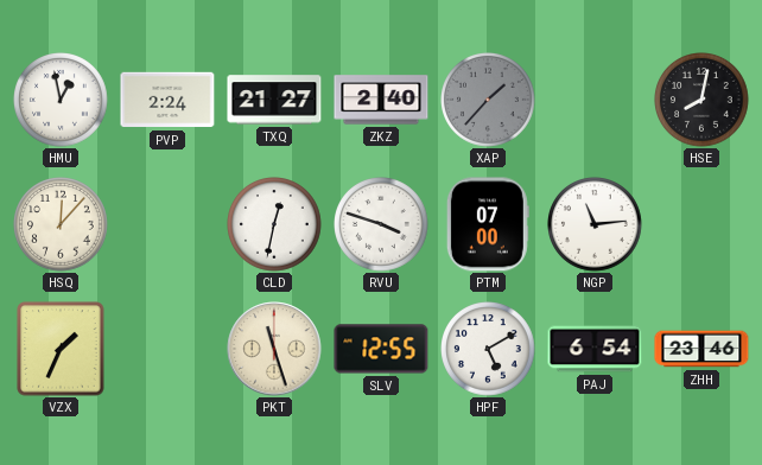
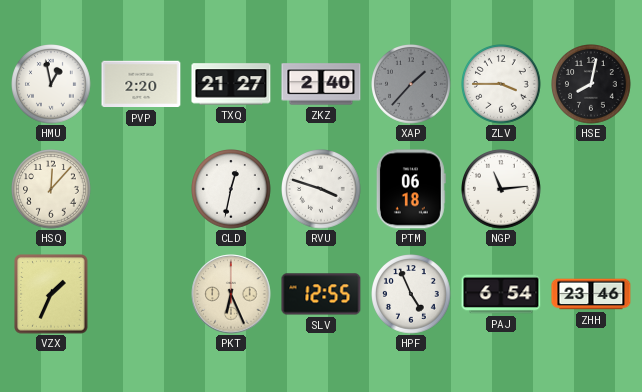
PVP: 2:24 -> 2:20 (141, 84)
ZLV: none -> 3:45 (502, 85)
PTM: 07:00 -> 06:18 (411, 189)
PKT: 11:27 -> 6:26 (231, 294)
HPF: 5:10 -> 4:56 (412, 295)
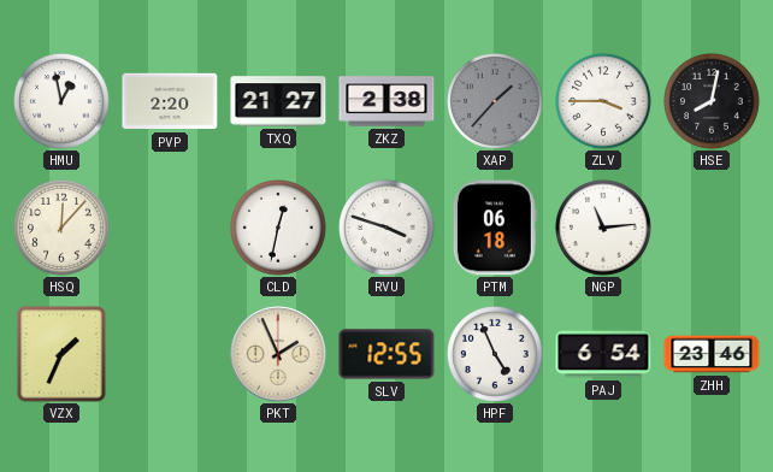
ZKZ: 2:40 -> 2:38 (386, 101)
PKT: 6:26 -> 1:56 (278, 354)
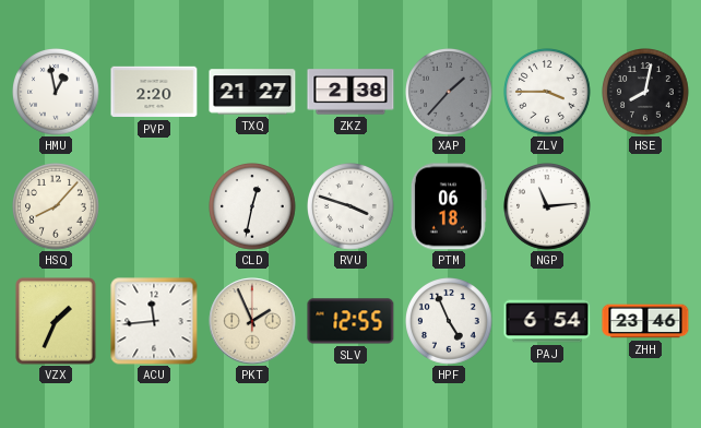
HSQ: 12:07 -> 8:07 (57, 207)
ACU: none -> 11:44 (154, 321)
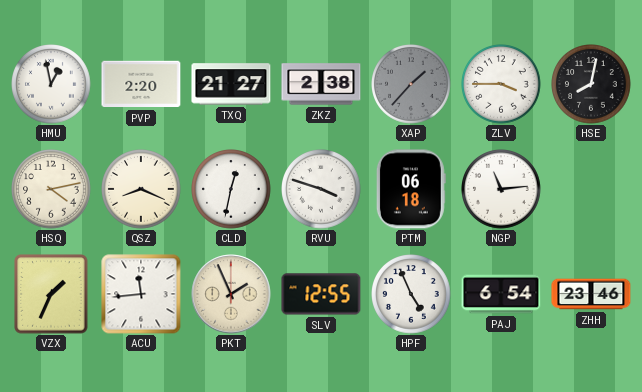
HSQ: 8:07 -> 4:13 (52, 190)
QSZ: none -> 8:19 (142, 190)
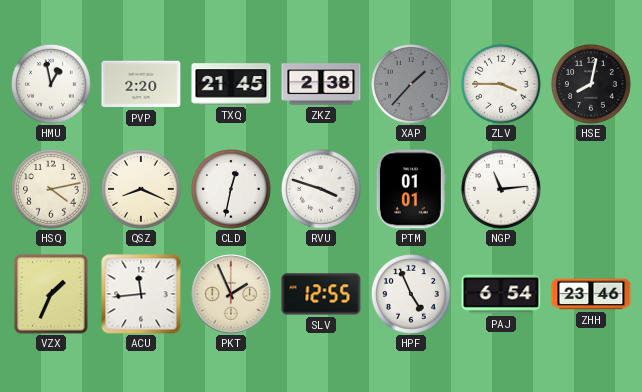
TXQ: 21:27 -> 21:45 (231, 84)
PTM: 06:18 -> 01:01 (411, 189)
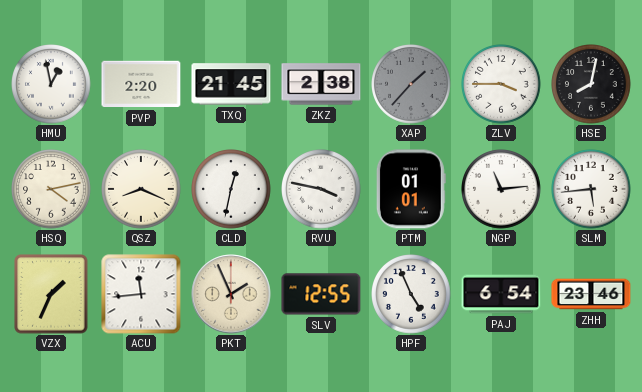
RVU: 3:48 -> 3:47 (322, 190)
SLM: none -> 5:44 (592, 190)
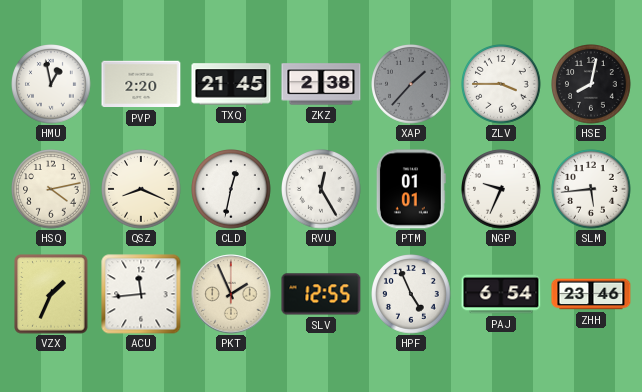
RVU: 3:47 -> 12:25 (322, 190)
NGP: 11:14 -> 9:34 (502, 190)
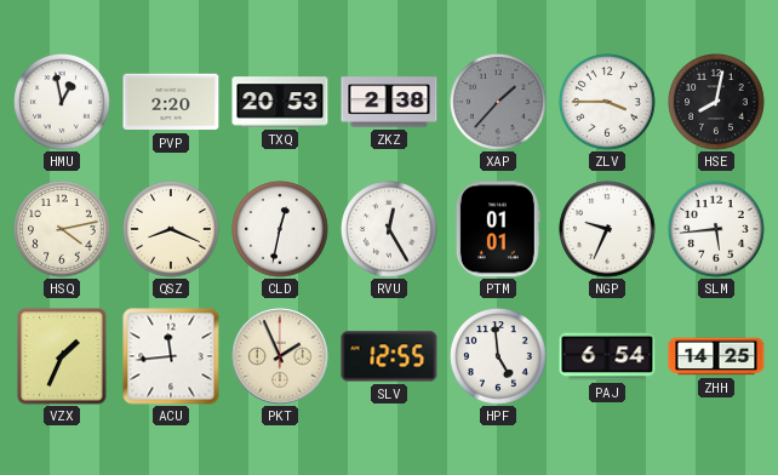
TXQ: 21:45 -> 20:53 (280, 102)
HPF: 4:56 -> 4:59 (499, 357)
ZHH: 23:46 -> 14:25 (716, 356)
